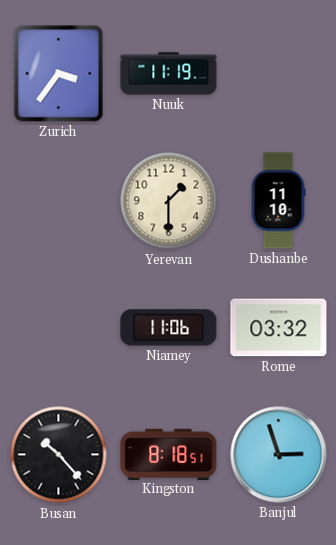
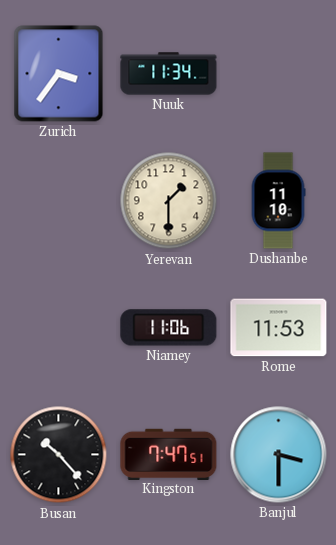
Nuuk: 11:19 -> 11:34 (169, 74)
Rome: 03:32 -> 11:53 (279, 328)
Kingston: 8:18 -> 7:47 (169, 454)
Banjul: 2:57 -> 3:30 (279, 455)
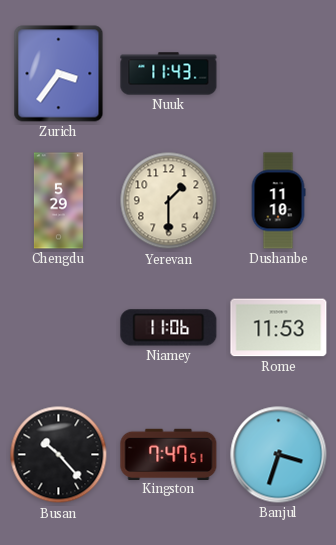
Nuuk: 11:34 -> 11:43 (169, 74)
Chengdu: none -> 5:29 (58, 201)
Banjul: 3:30 -> 3:33 (279, 455)
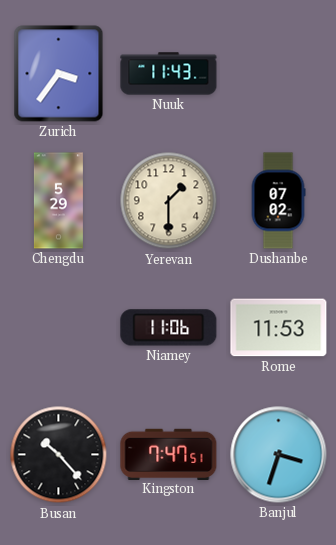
Dushanbe: 11:10 -> 07:02 (278, 201)
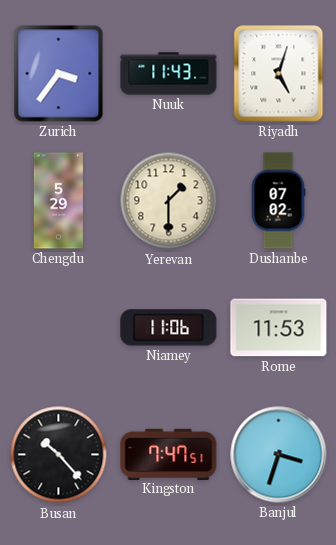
Riyadh: none -> 5:03 (279, 74)
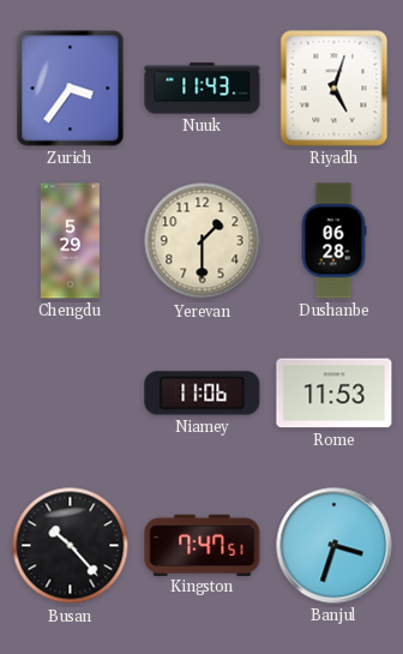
Dushanbe: 07:02 -> 06:28 (333, 241)
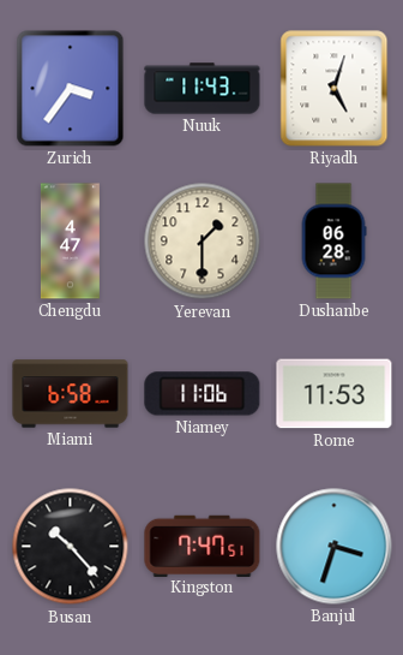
Chengdu: 5:29 -> 4:47 (70, 242)
Miami: none -> 6:58 (71, 394)
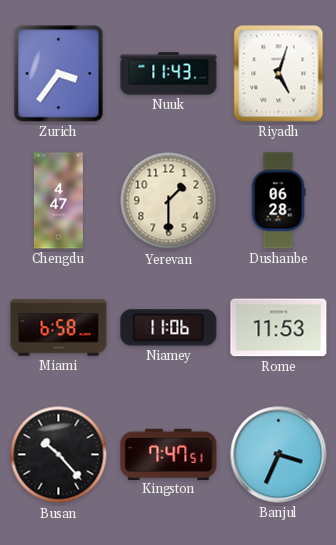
Banjul: 3:33 -> 3:34 (279, 455)
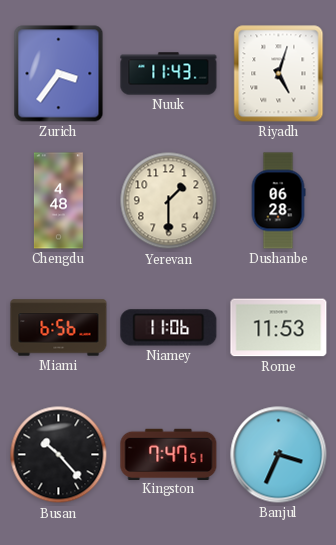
Chengdu: 4:47 -> 4:48 (58, 201)
Miami: 6:58 -> 6:56 (59, 328)
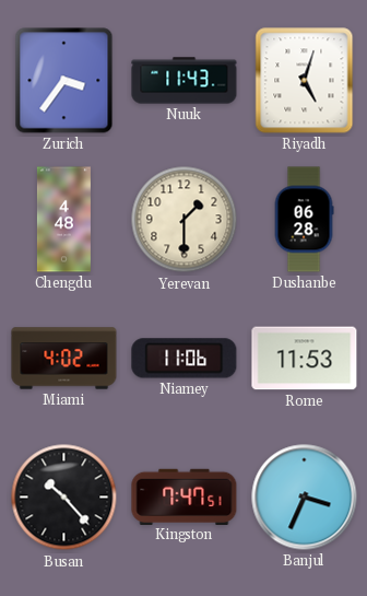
Miami: 6:56 -> 4:02 (64, 359)
